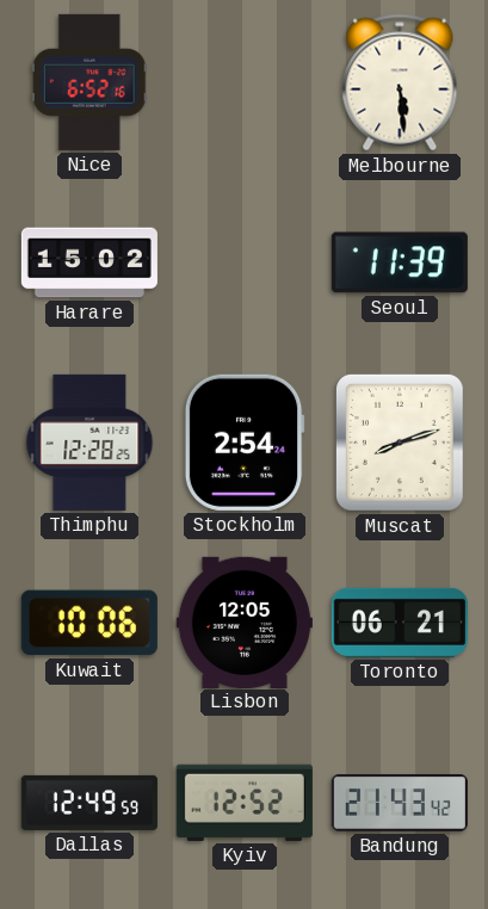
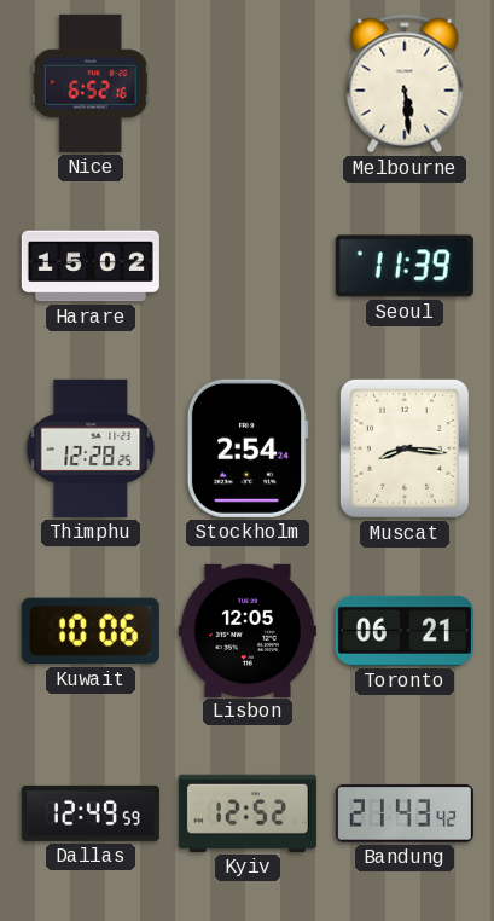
Muscat: 8:12 -> 8:16 (405, 448)
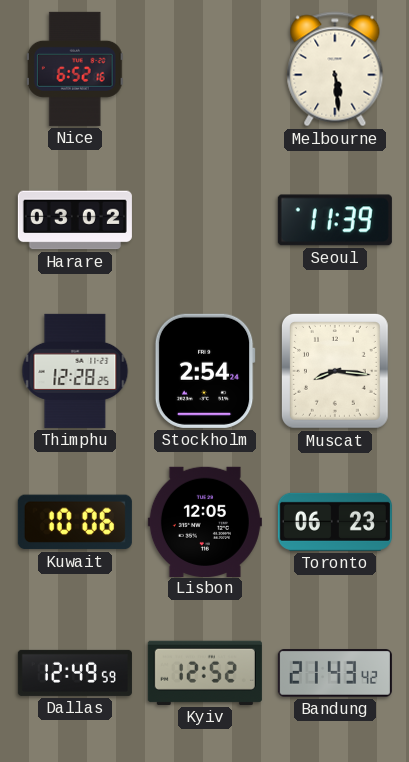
Harare: 15:02 -> 03:02 (75, 220)
Toronto: 06:21 -> 06:23 (335, 522)
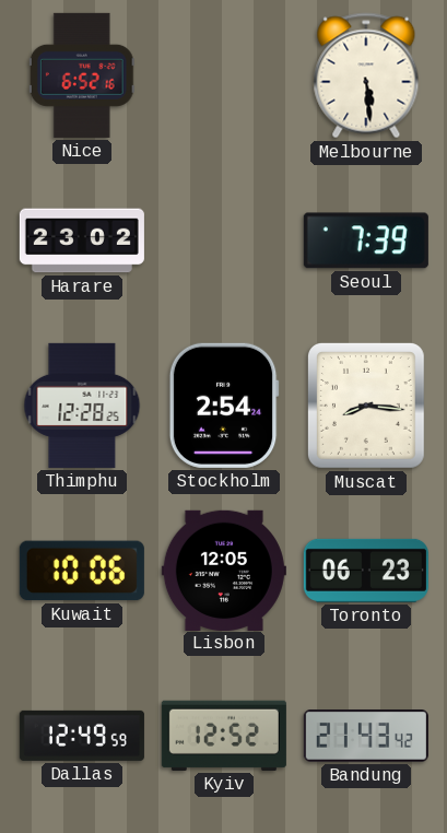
Harare: 03:02 -> 23:02 (82, 240)
Seoul: 11:39 -> 7:39 (366, 240)
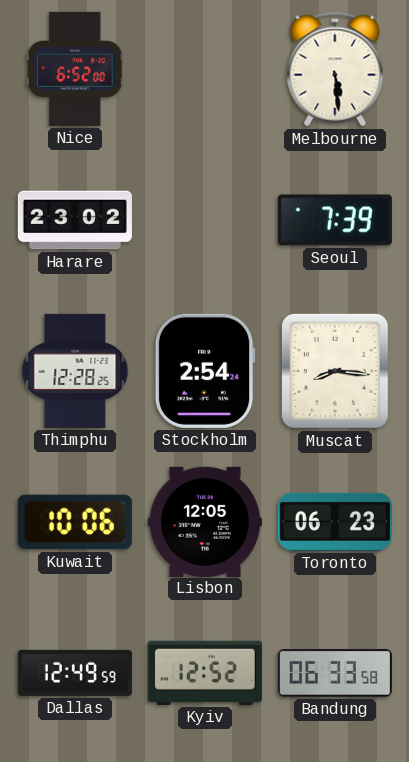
Nice: 6:52:16 -> 6:52:00 (75, 69)
Bandung: 21:43 -> 06:33 (335, 674)
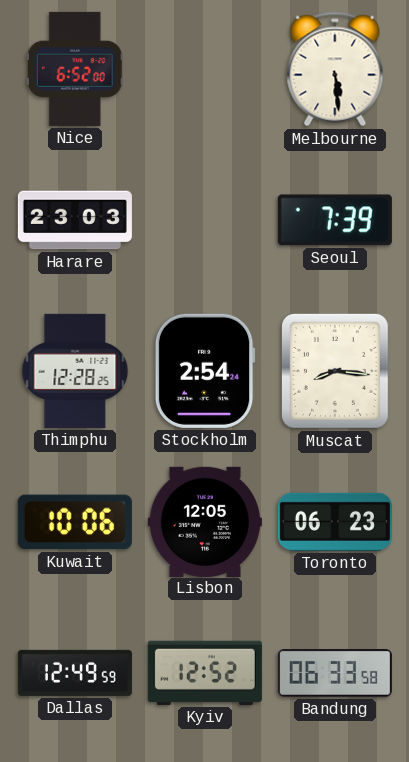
Harare: 23:02 -> 23:03 (75, 220)
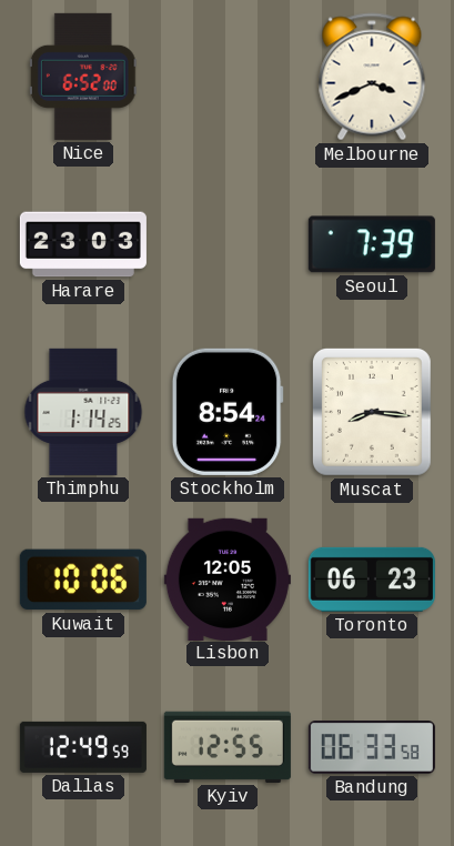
Melbourne: 5:29 -> 3:41 (372, 77)
Thimphu: 12:28 -> 1:14 (83, 412)
Stockholm: 2:54 -> 8:54 (228, 412)
Kyiv: 12:52 -> 12:55 (228, 747)
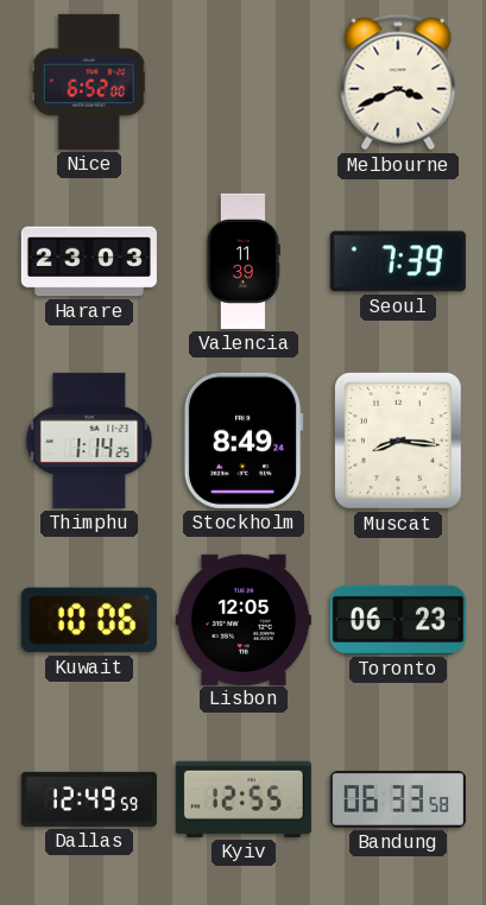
Valencia: none -> 11:39 (242, 261)
Stockholm: 8:54 -> 8:49 (244, 441)
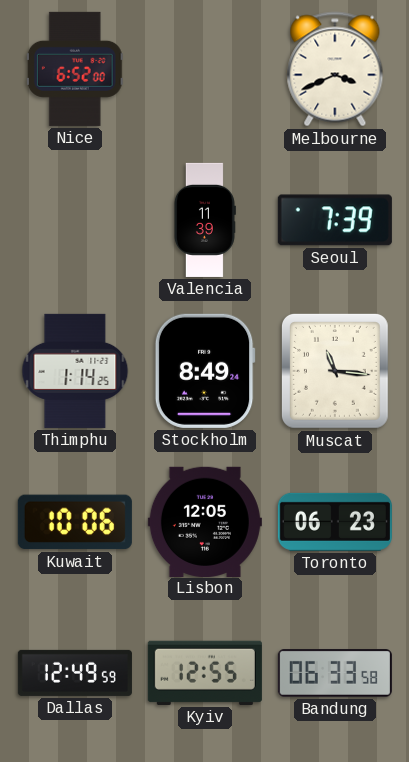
Harare: 23:03 -> none (89, 261)
Muscat: 8:16 -> 11:16 (335, 371)
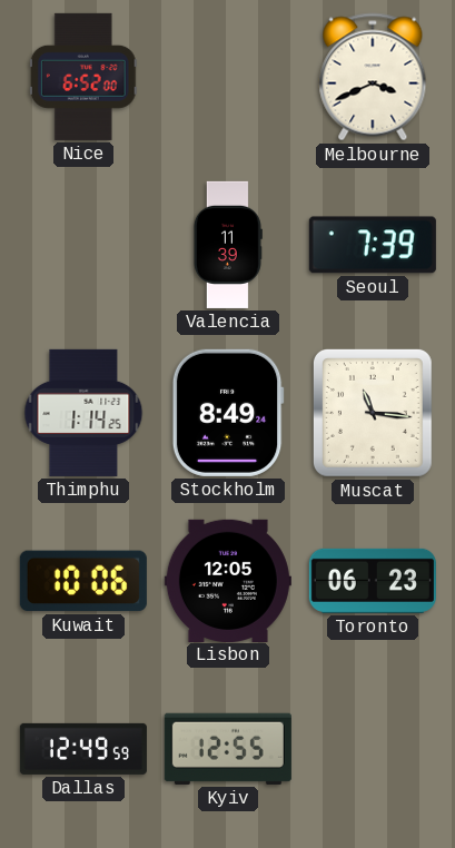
Bandung: 06:33 -> none (335, 674)
